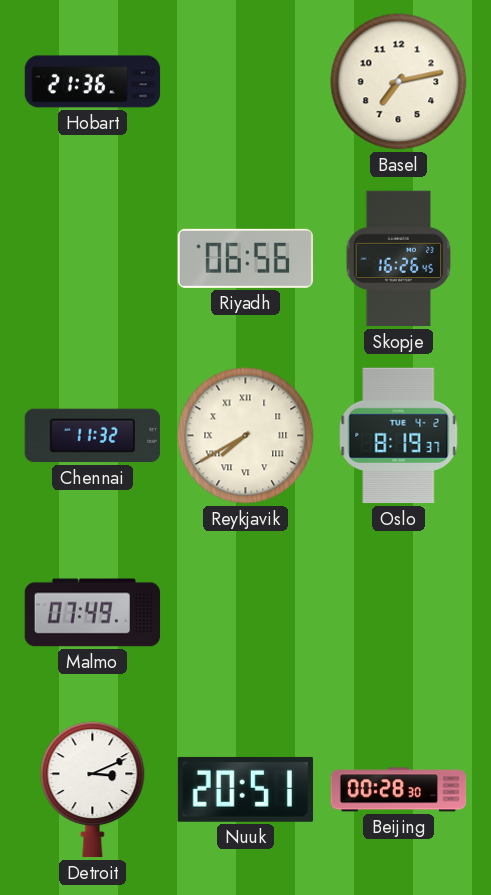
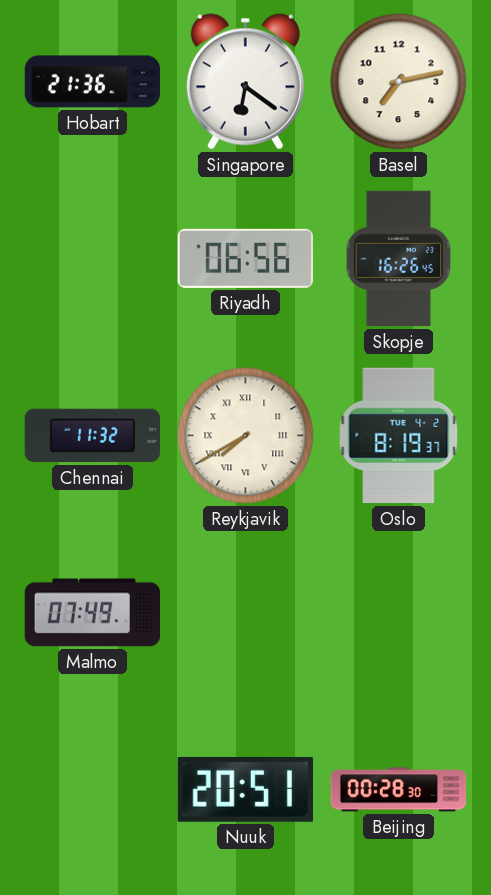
Singapore: none -> 6:21 (245, 82)
Detroit: 3:11 -> none (93, 790)
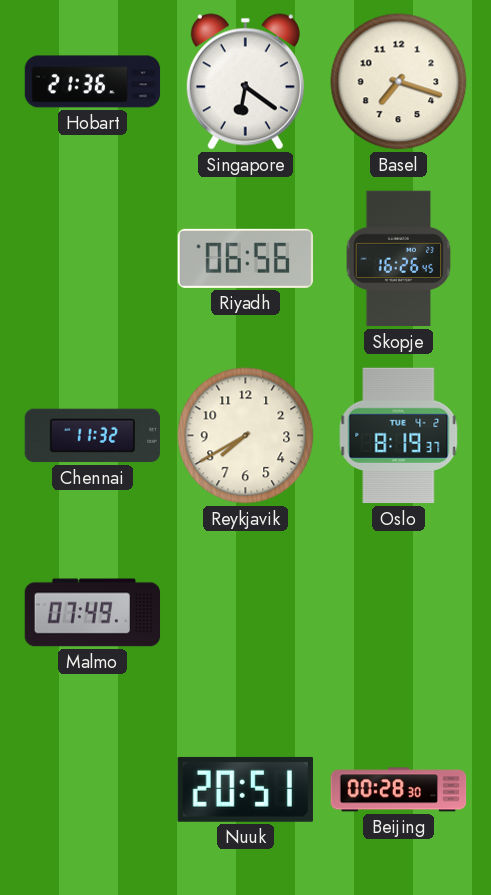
Basel: 7:13 -> 7:18 (399, 82)
Reykjavik numerals: Roman -> Arabic (246, 436)
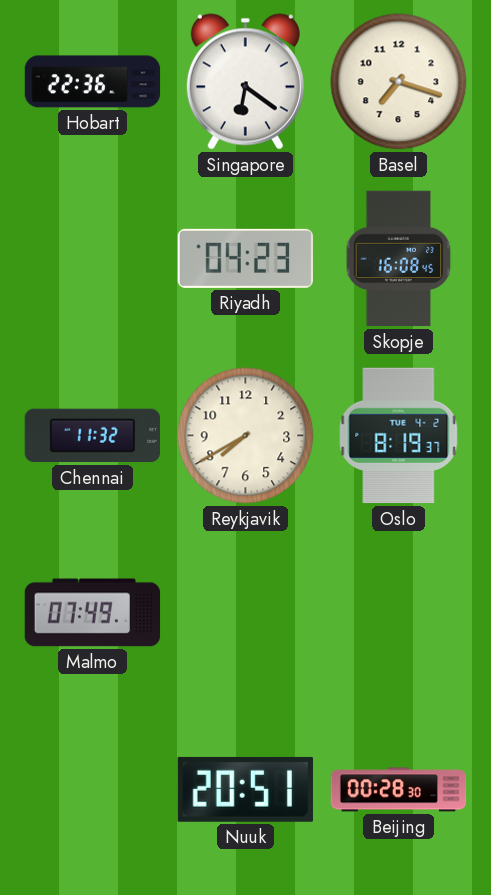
Hobart: 21:36 -> 22:36 (93, 82)
Riyadh: 06:56 -> 04:23 (246, 258)
Skopje: 16:26 -> 16:08 (399, 259)
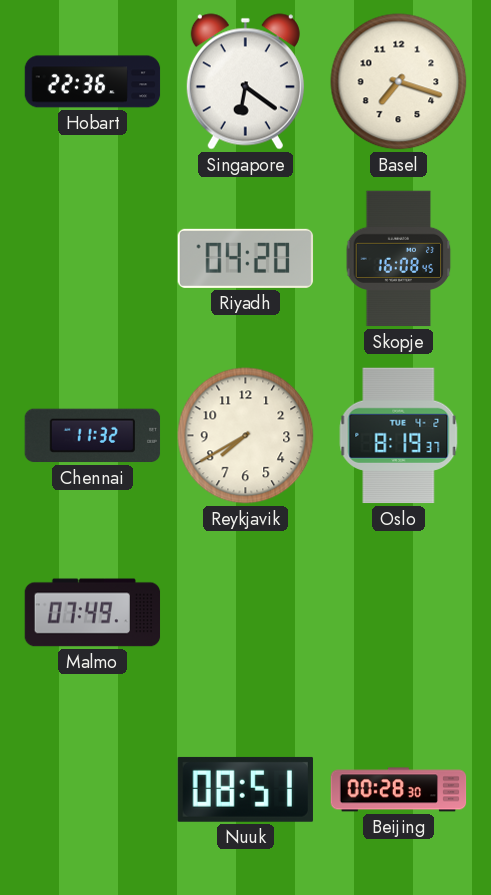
Riyadh: 04:23 -> 04:20 (246, 258)
Nuuk: 20:51 -> 08:51 (245, 789)
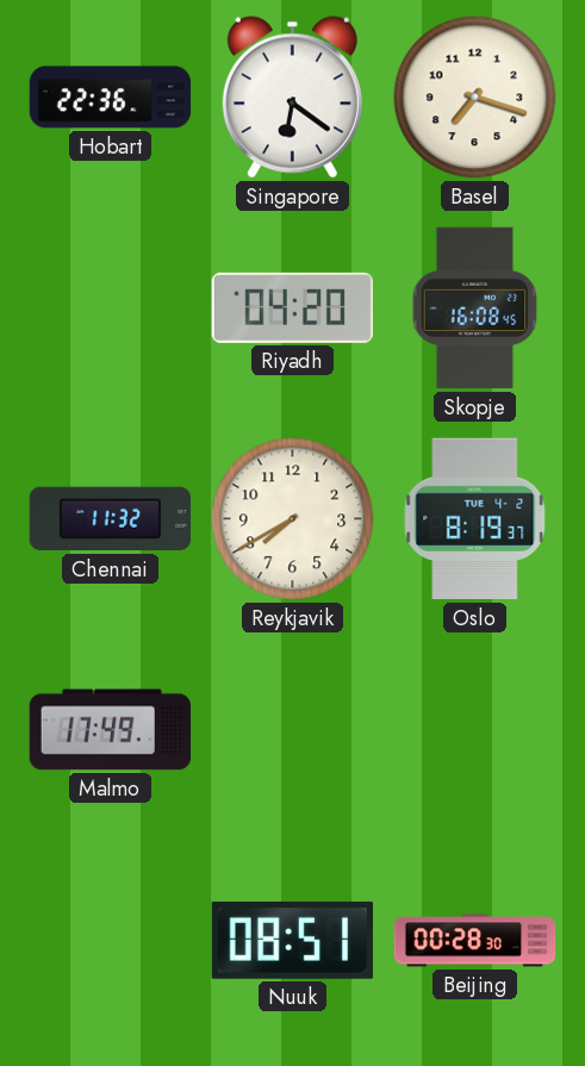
Malmo: 07:49 -> 17:49 (111, 730)
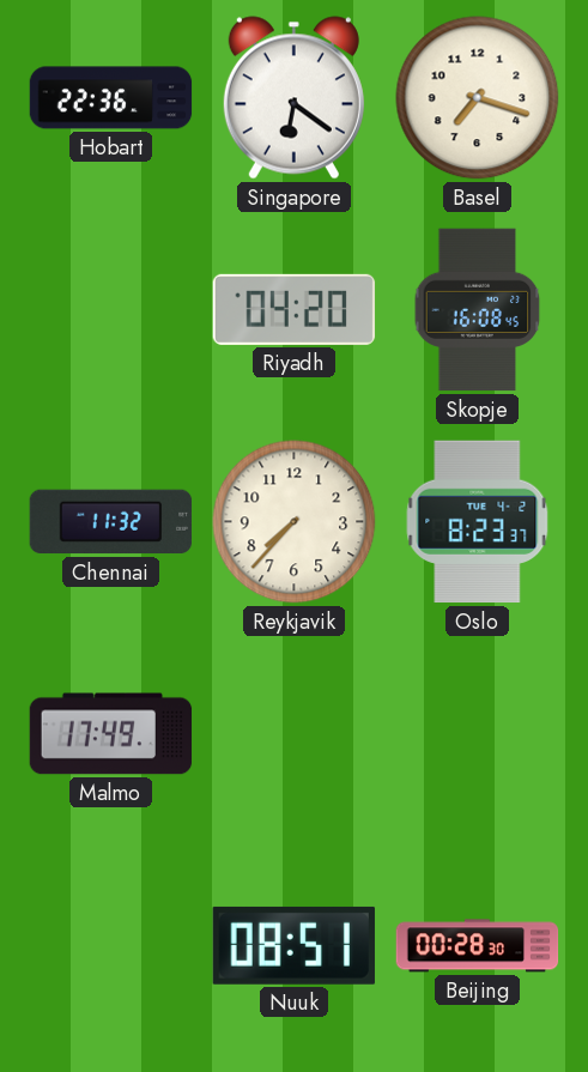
Reykjavik: 7:40 -> 7:37 (295, 522)
Oslo: 8:19 -> 8:23 (478, 522)
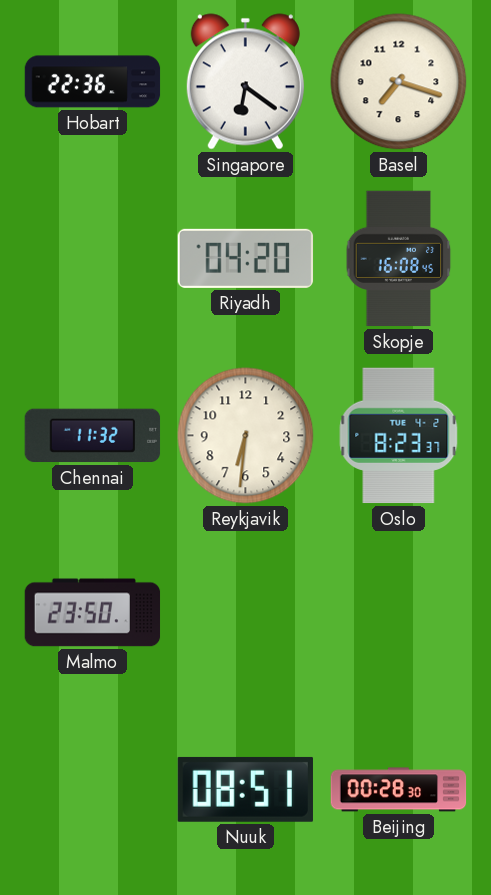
Reykjavik: 7:37 -> 6:31 (246, 436)
Malmo: 17:49 -> 23:50 (93, 613)
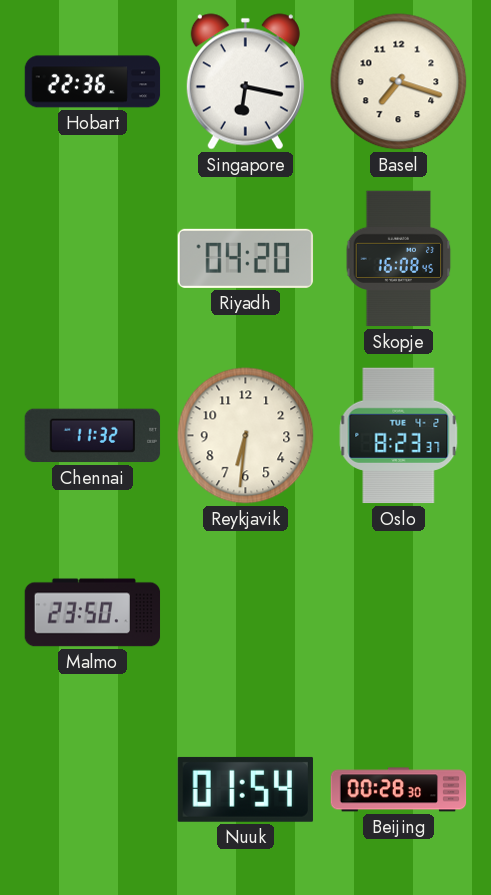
Singapore: 6:21 -> 6:17 (245, 82)
Nuuk: 08:51 -> 01:54 (245, 789)
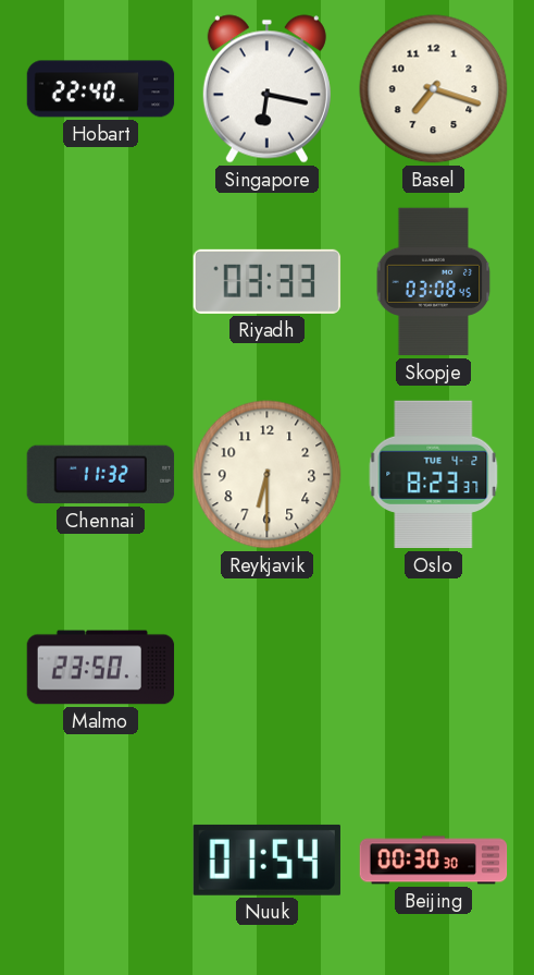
Hobart: 22:36 -> 22:40 (101, 89)
Riyadh: 04:20 -> 03:33 (268, 281)
Skopje: 16:08 -> 03:08 (434, 282)
Reykjavik: 6:31 -> 6:30 (268, 475)
Beijing: 00:28 -> 00:30 (434, 861)
